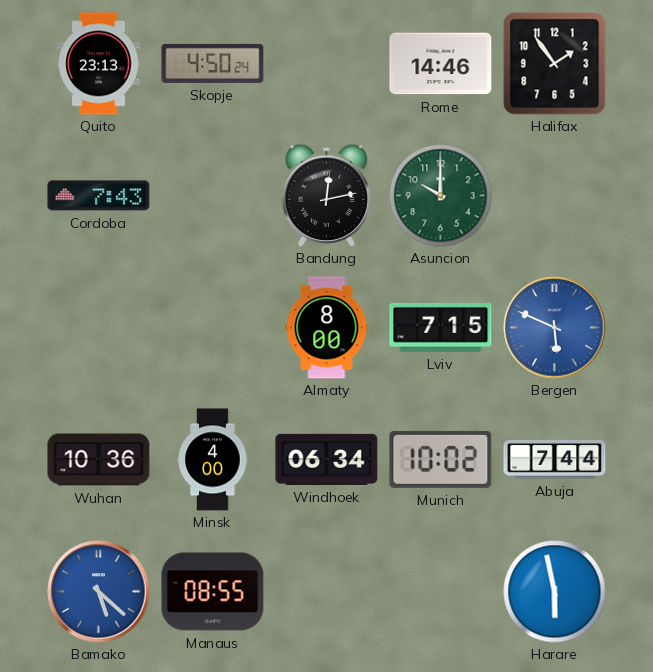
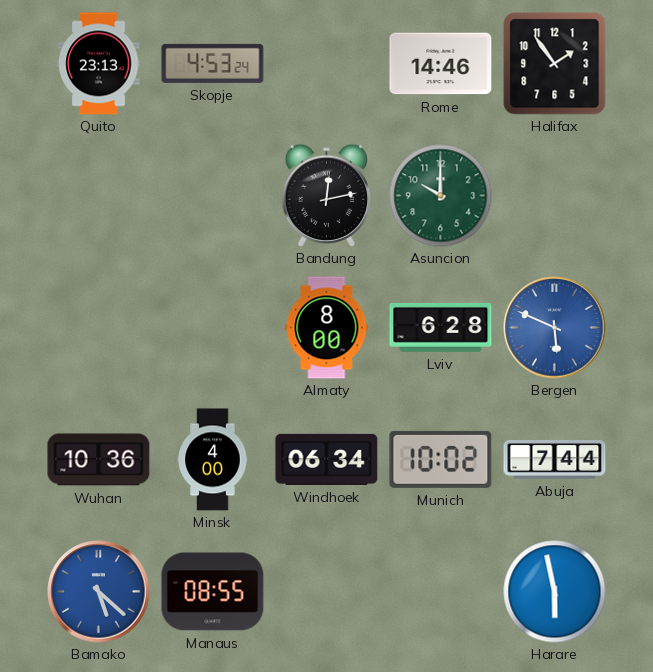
Skopje: 4:50 -> 4:53 (213, 63)
Cordoba: 7:43 -> none (99, 196)
Lviv: 7:15 -> 6:28 (441, 327)
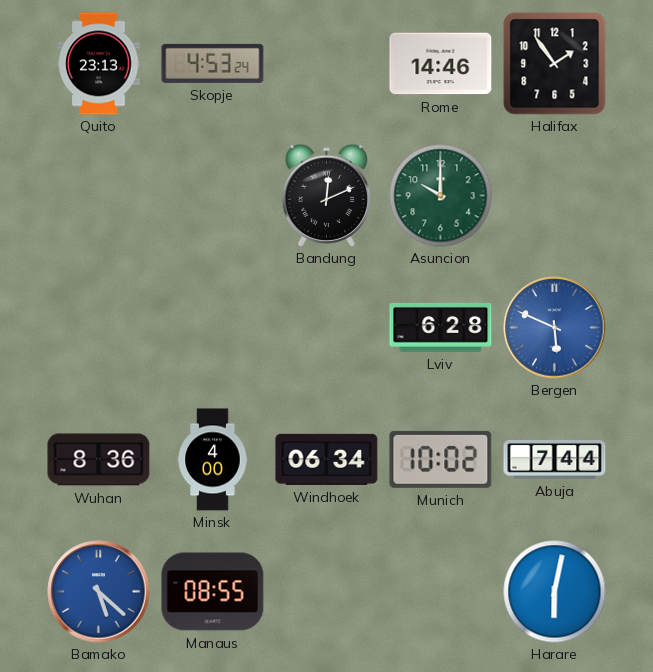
Bandung: 12:13 -> 12:11 (326, 195)
Almaty: 8:00 -> none (327, 328)
Wuhan: 10:36 -> 8:36 (99, 460)
Harare: 5:58 -> 6:02 (555, 592)
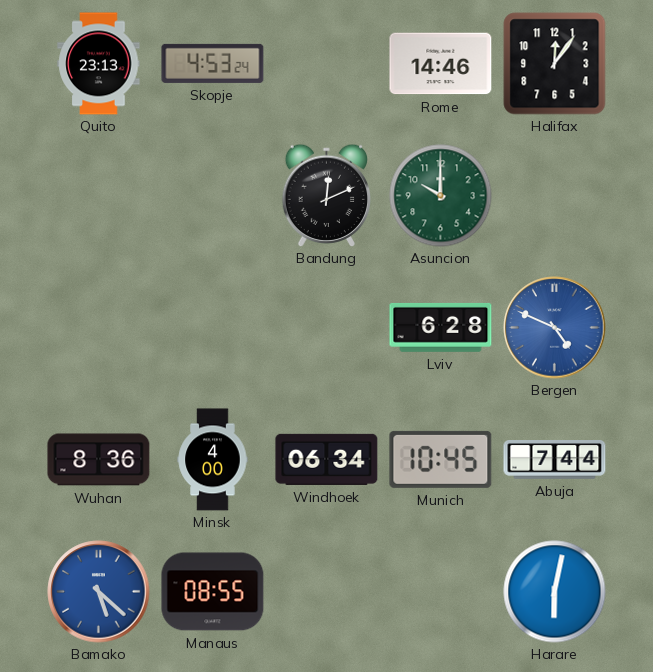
Halifax: 1:54 -> 12:06 (555, 64)
Bergen: 5:49 -> 4:49 (555, 328)
Munich: 10:02 -> 10:45 (441, 459)
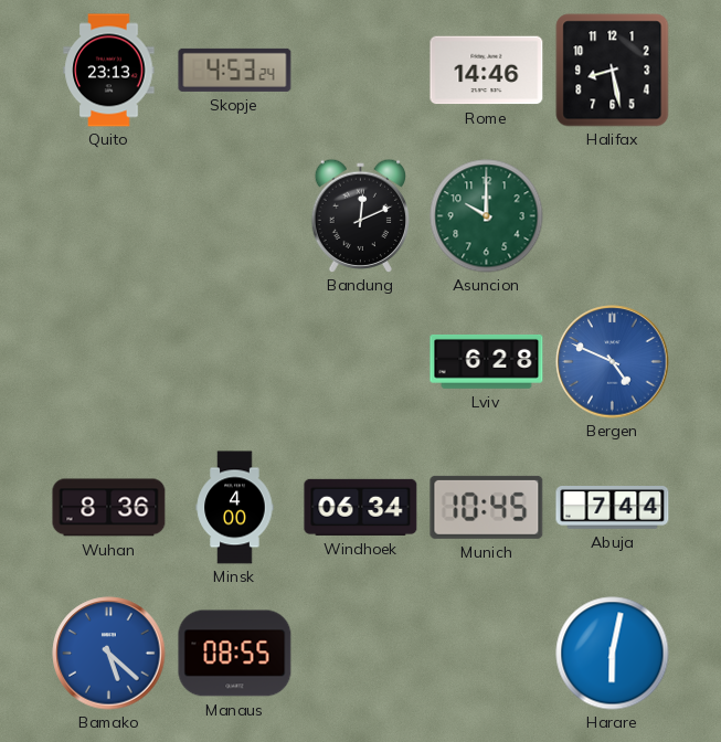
Halifax: 12:06 -> 8:28 (613, 71)
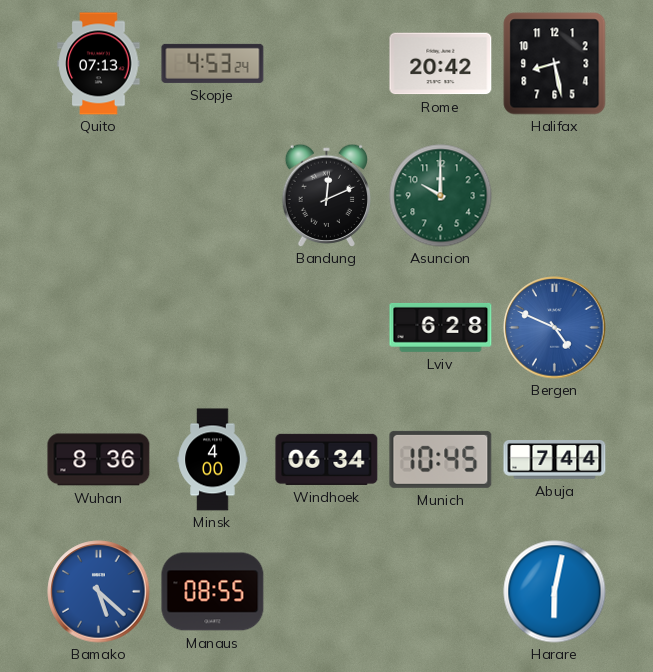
Quito: 23:13 -> 07:13 (99, 64)
Rome: 14:46 -> 20:42 (441, 64)
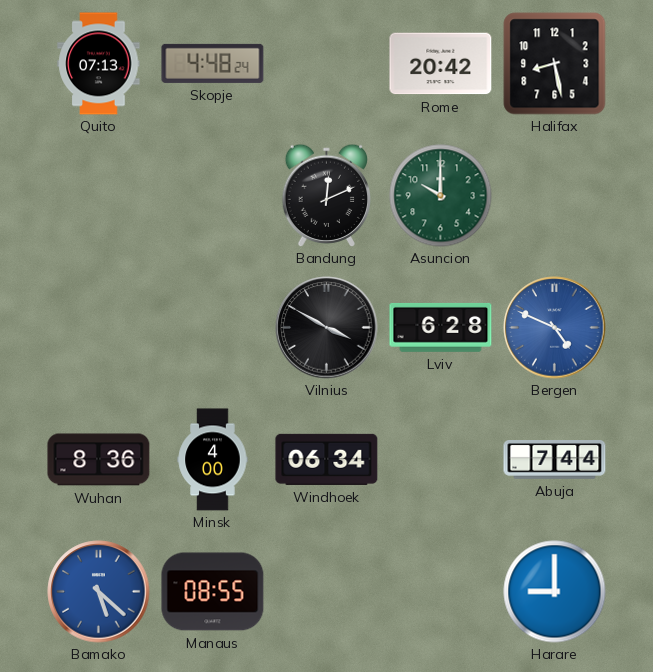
Skopje: 4:53 -> 4:48 (213, 63)
Vilnius: none -> 3:50 (327, 328)
Munich: 10:45 -> none (441, 459)
Harare: 6:02 -> 9:00 (555, 592)
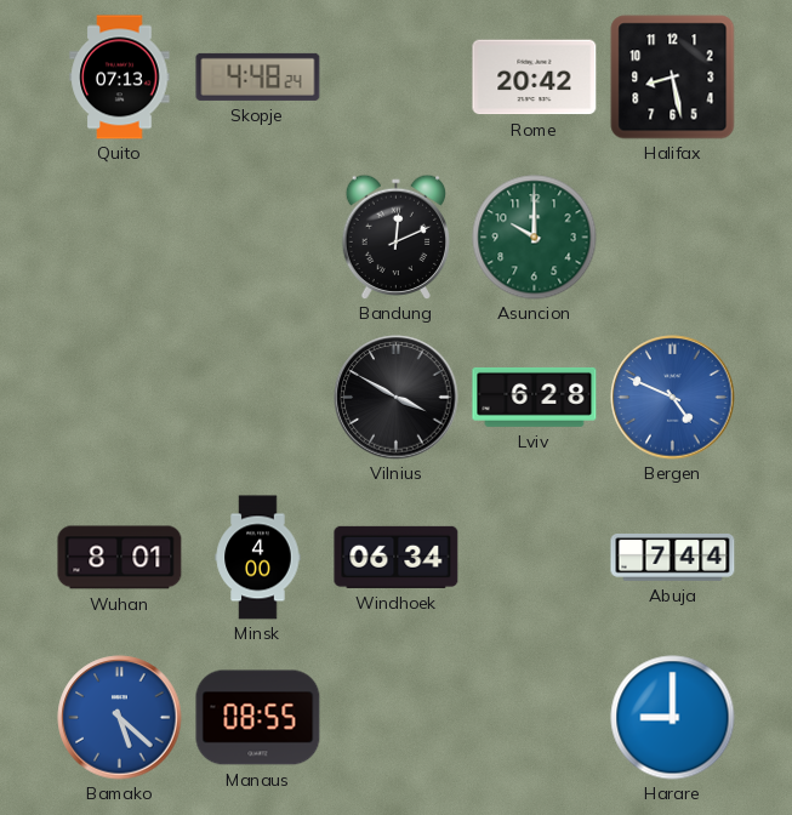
Wuhan: 8:36 -> 8:01 (120, 558)
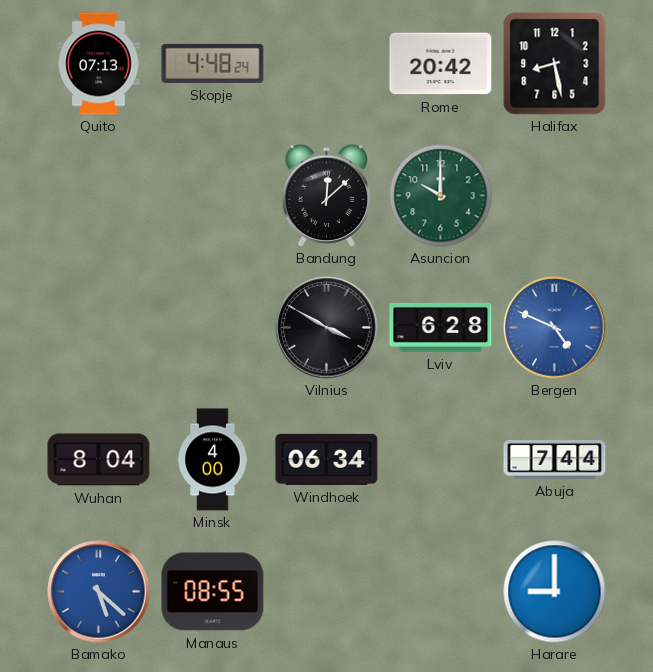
Bandung: 12:11 -> 12:08 (326, 195)
Wuhan: 8:01 -> 8:04 (99, 460)
